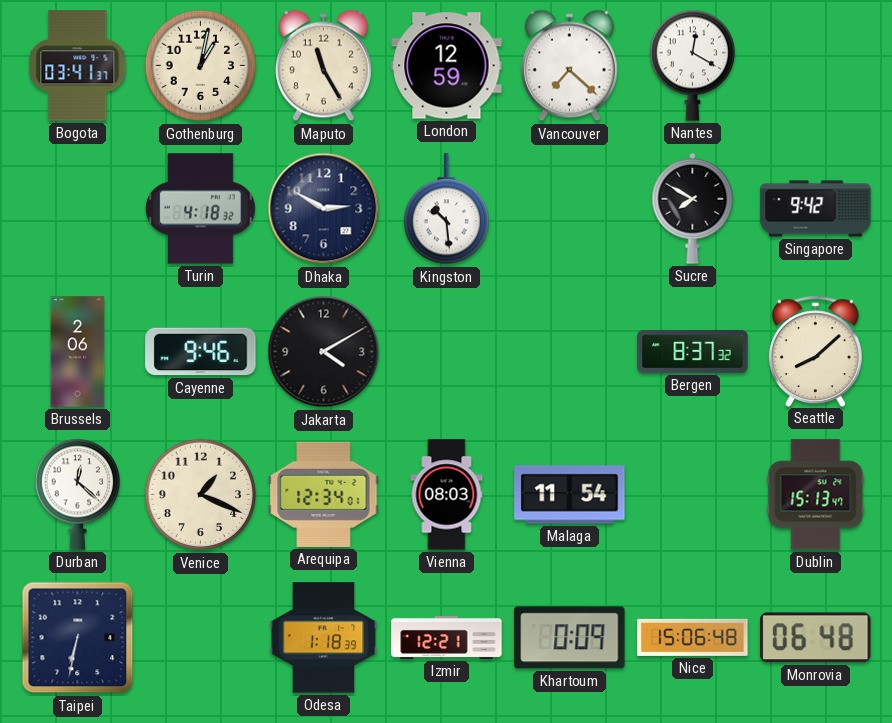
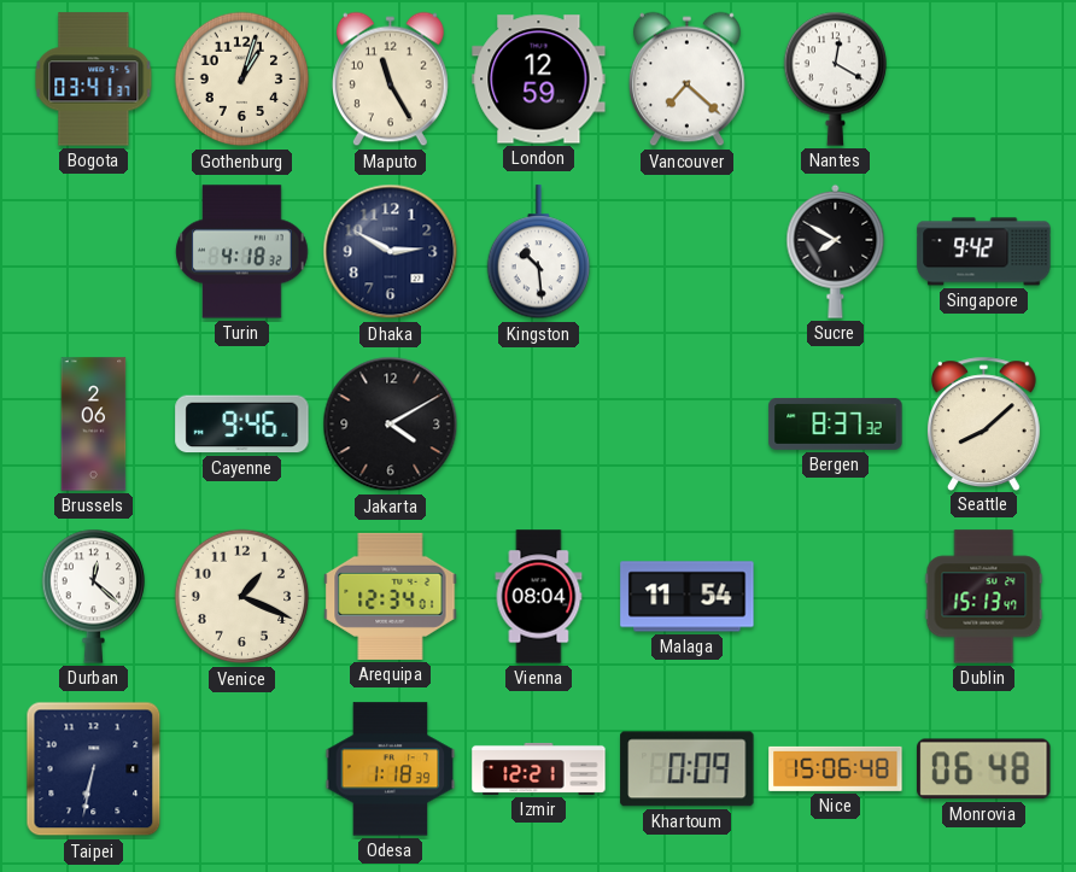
Gothenburg: 1:02 -> 1:03 (242, 80)
Vienna: 08:03 -> 08:04 (539, 597)
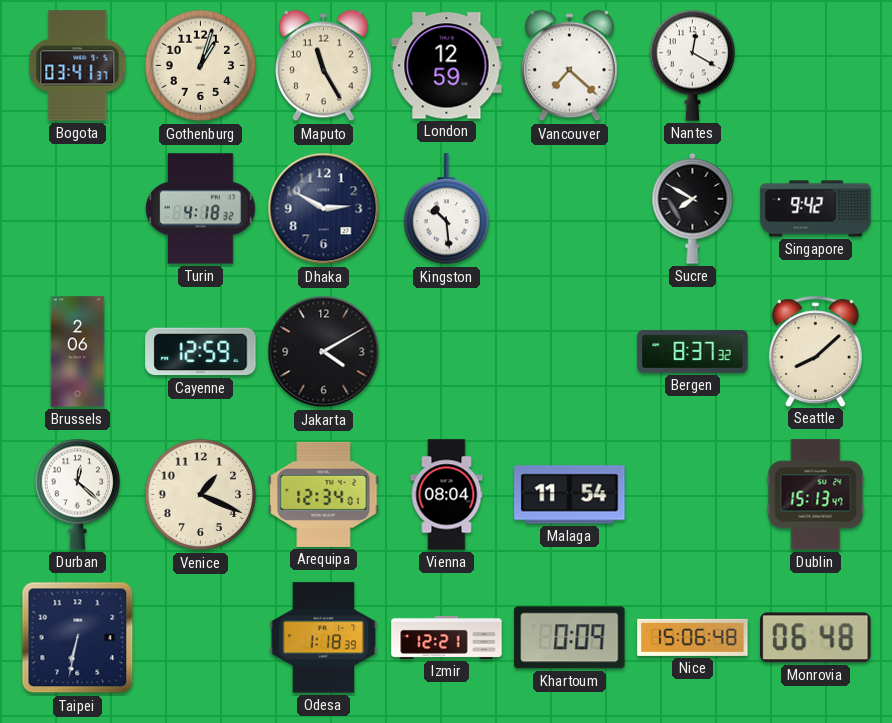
Cayenne: 9:46 -> 12:59 (201, 352)
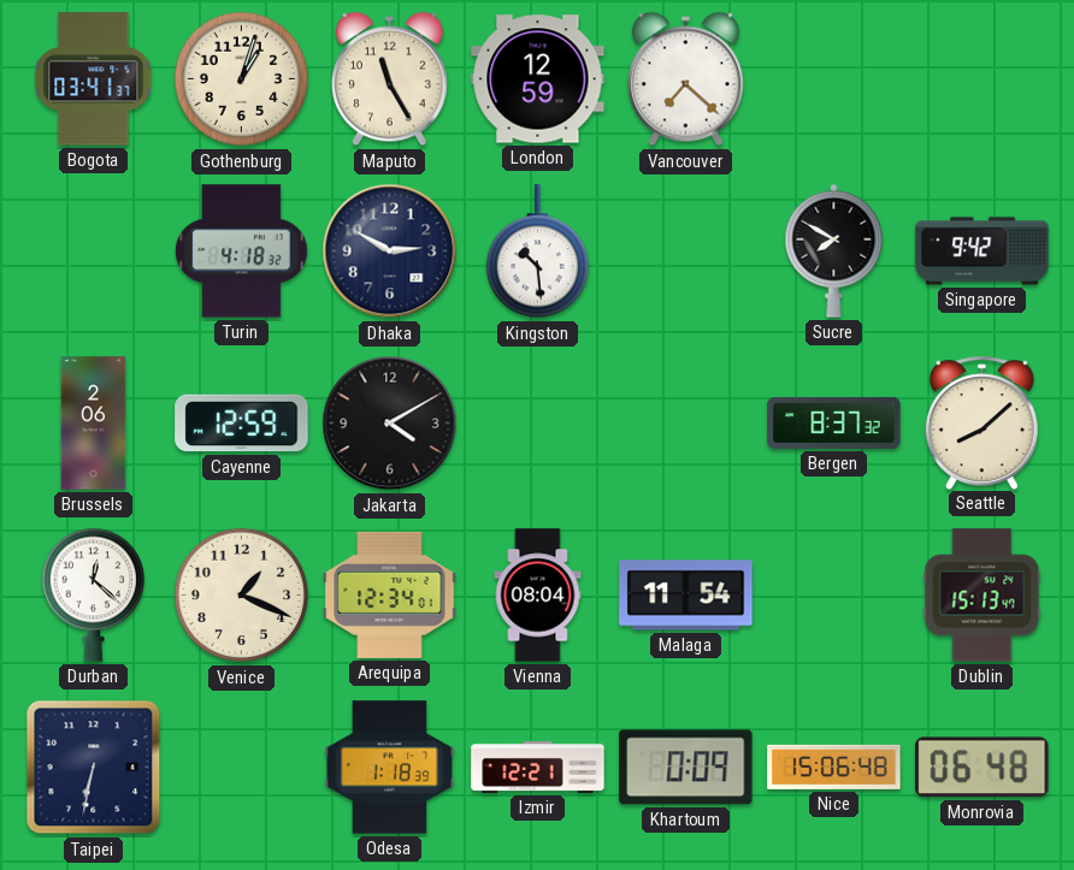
Nantes: 12:20 -> none (693, 65)
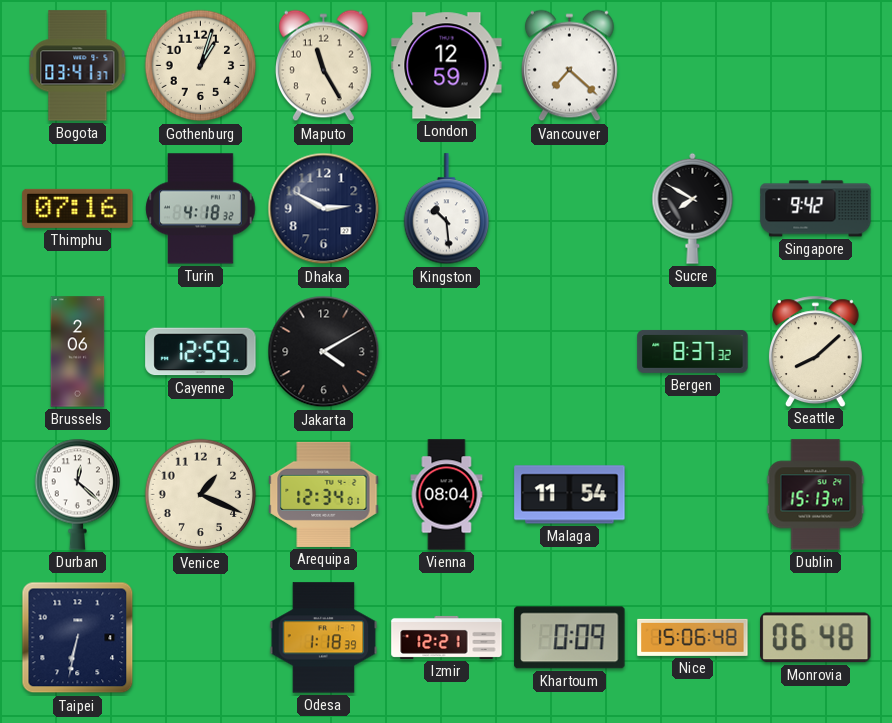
Thimphu: none -> 07:16 (78, 208)
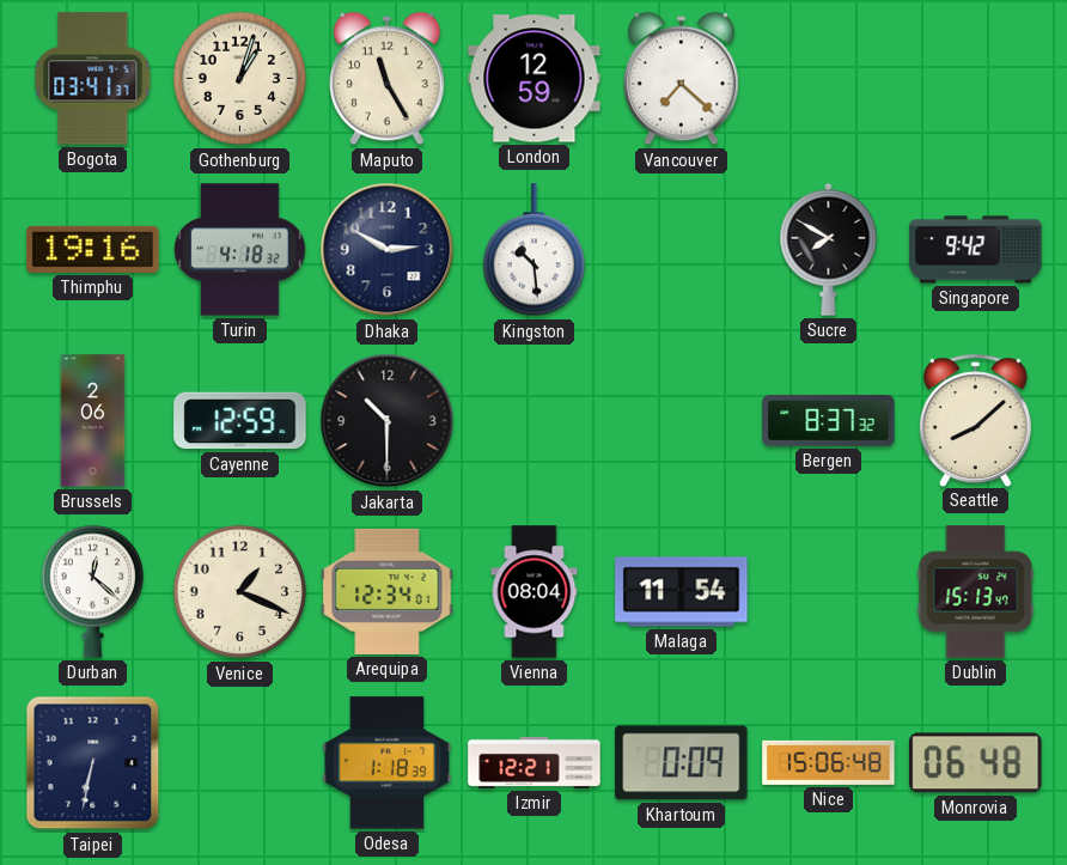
Thimphu: 07:16 -> 19:16 (93, 249)
Jakarta: 4:10 -> 10:30 (388, 421)
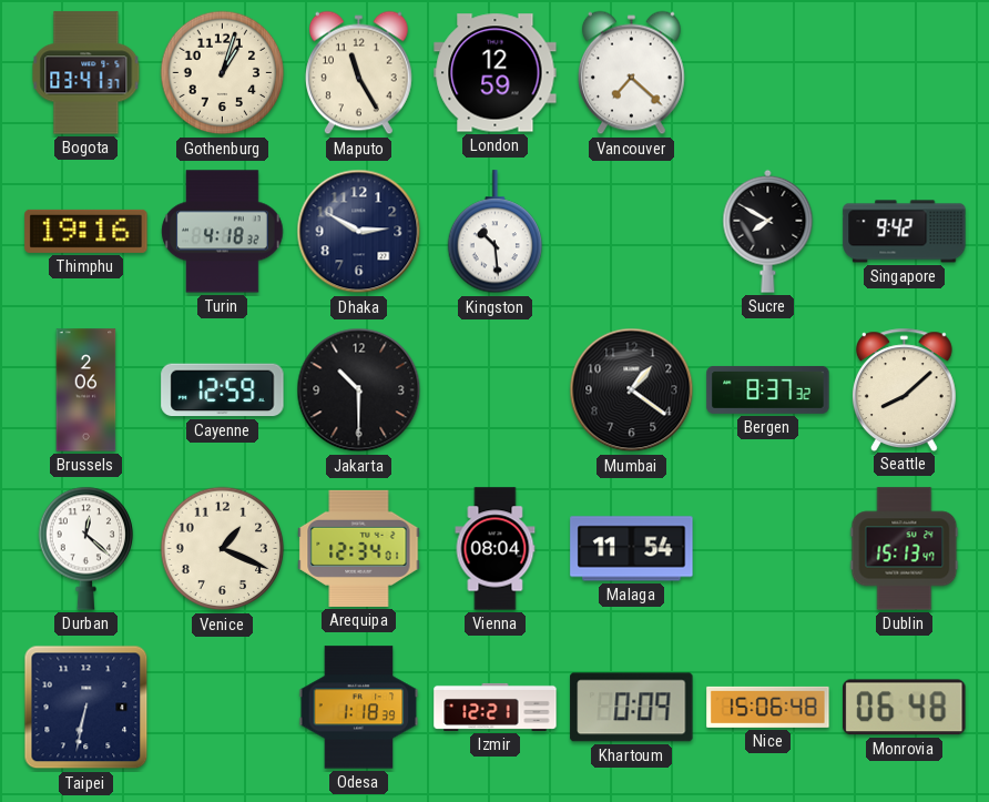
Mumbai: none -> 1:21 (632, 390)
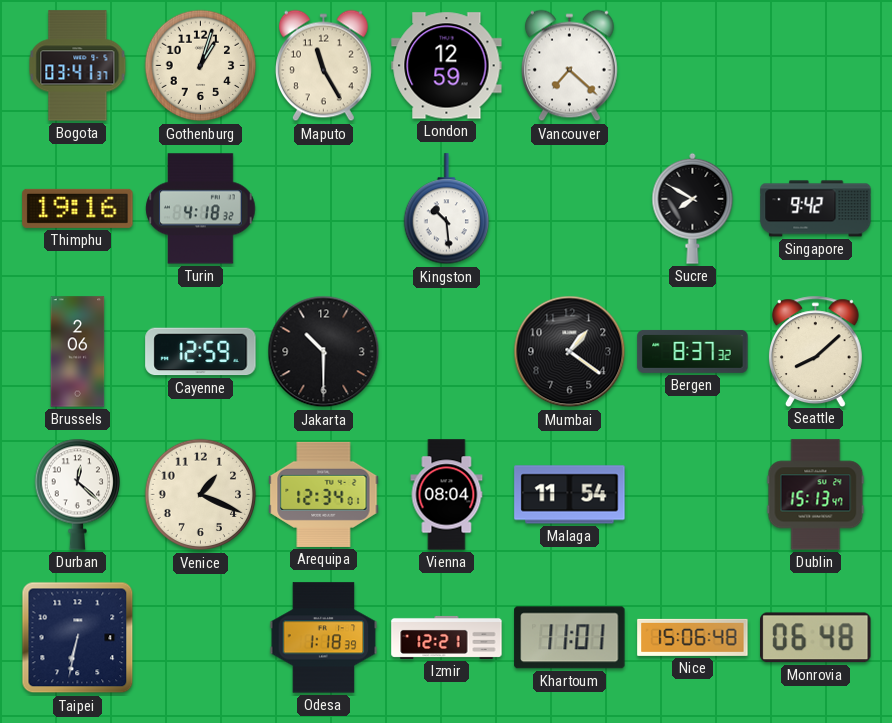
Dhaka: 2:50 -> none (359, 232)
Khartoum: 0:09 -> 11:01 (570, 638)
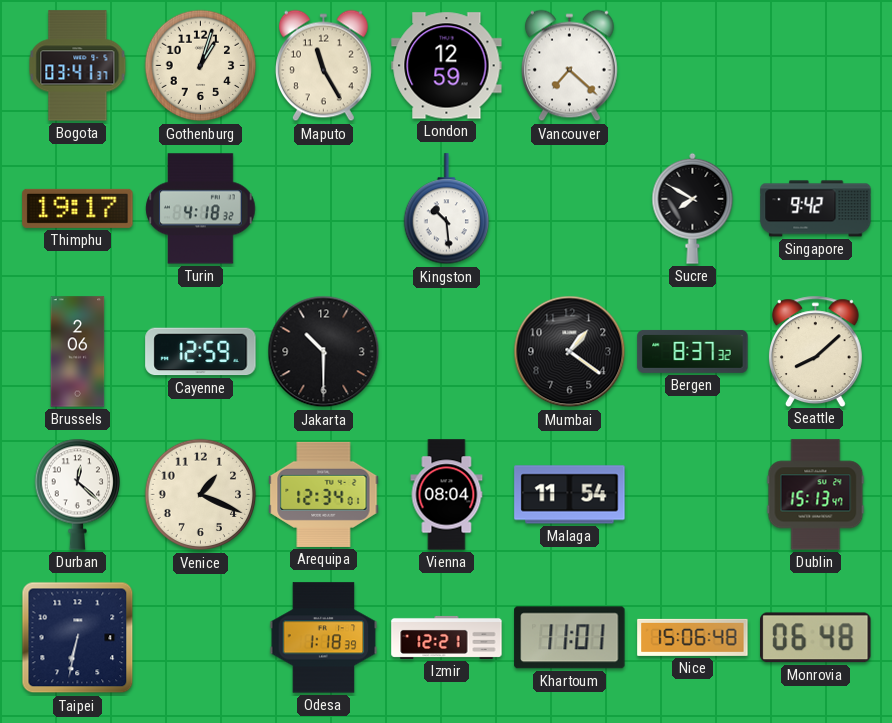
Thimphu: 19:16 -> 19:17 (78, 208)
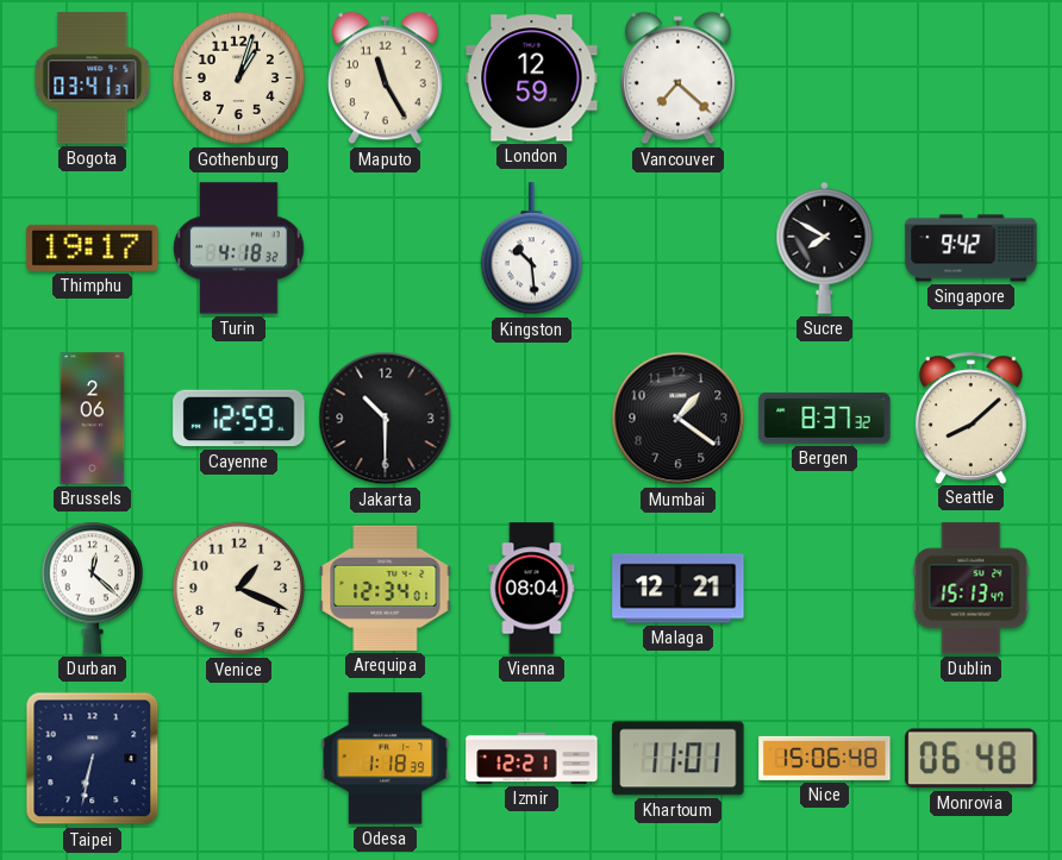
Malaga: 11:54 -> 12:21 (679, 589)
